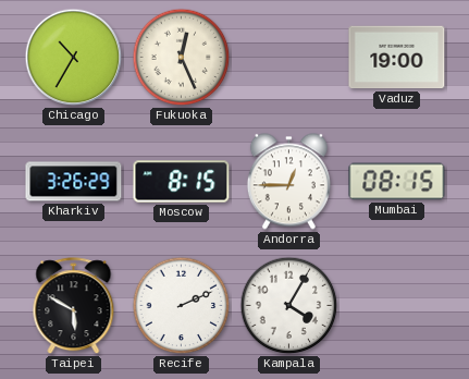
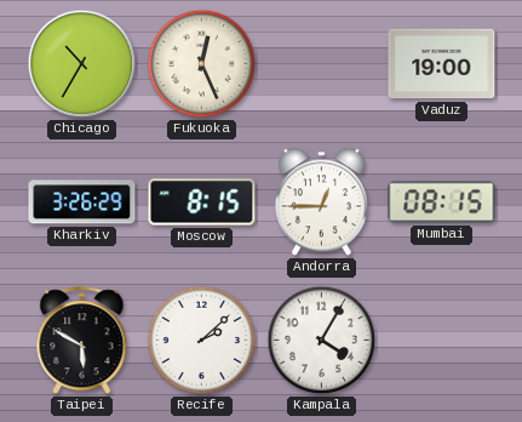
Recife: 2:11 -> 2:08 (202, 341)
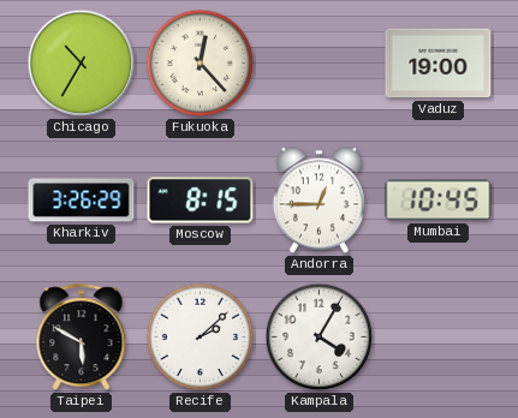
Fukuoka: 12:26 -> 12:23 (201, 64)
Mumbai: 08:15 -> 10:45 (439, 201)
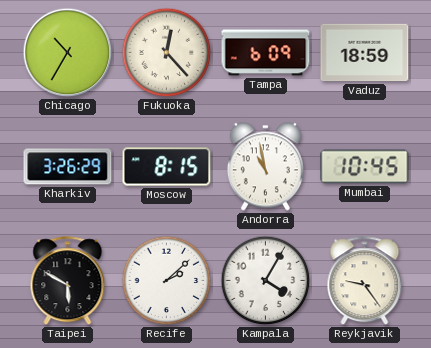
Tampa: none -> 6:09 (266, 53)
Vaduz: 19:00 -> 18:59 (365, 53)
Andorra: 12:45 -> 10:58 (265, 167)
Reykjavik: none -> 9:24 (365, 281)
